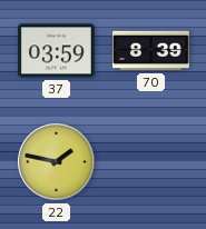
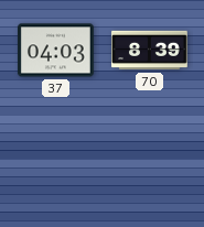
37: 03:59 -> 04:03 (56, 51)
22: 1:47 -> none (57, 162)
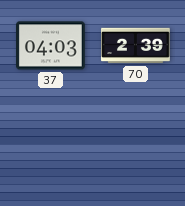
70: 8:39 -> 2:39 (136, 46)
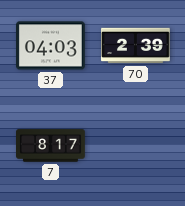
7: none -> 8:17 (51, 146)
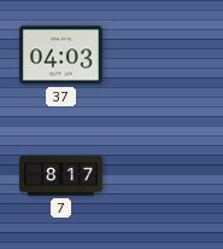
70: 2:39 -> none (136, 46)
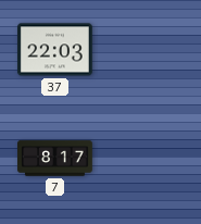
37: 04:03 -> 22:03 (55, 50)
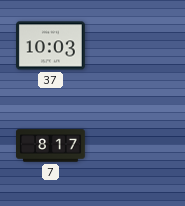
37: 22:03 -> 10:03 (51, 46)
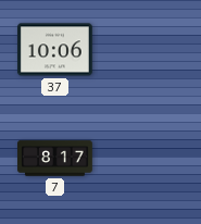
37: 10:03 -> 10:06 (55, 50)
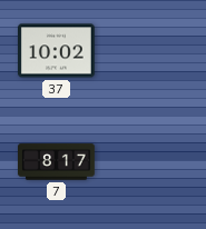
37: 10:06 -> 10:02 (57, 51)
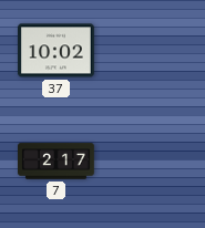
7: 8:17 -> 2:17 (57, 162)
